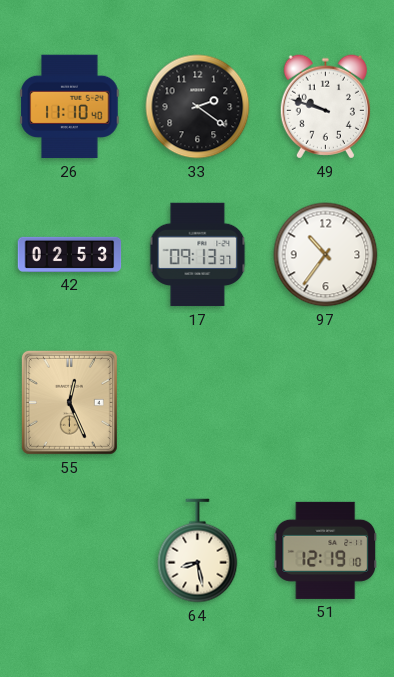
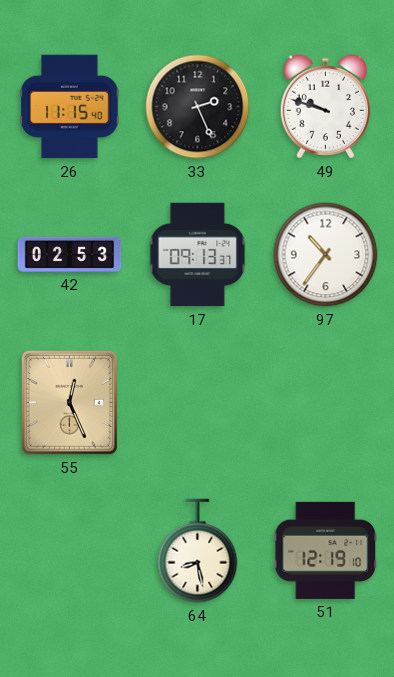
26: 11:10 -> 11:15 (70, 107)
33: 2:21 -> 2:26 (198, 107)
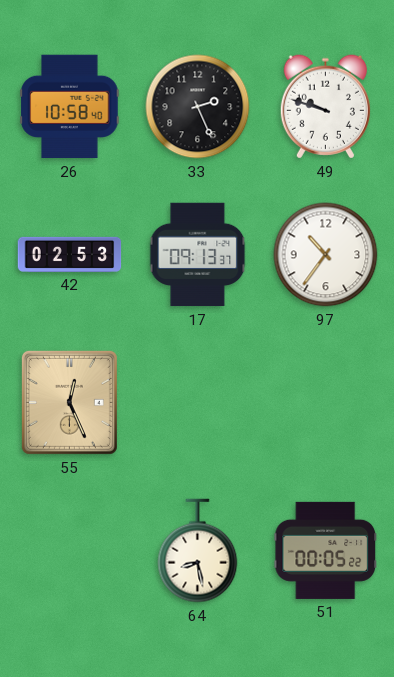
26: 11:15 -> 10:58 (70, 107)
51: 12:19 -> 00:05 (326, 550)
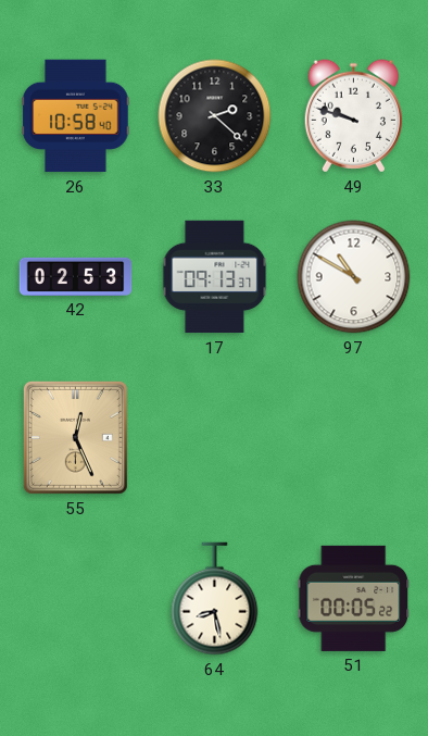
33: 2:26 -> 2:22 (215, 116)
97: 10:36 -> 10:50 (354, 277)
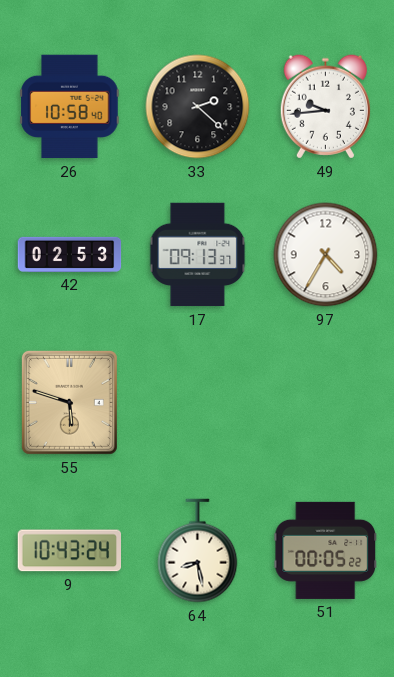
49: 9:48 -> 9:44 (325, 107)
97: 10:50 -> 4:35 (326, 255)
55: 12:26 -> 5:48 (69, 402)
9: none -> 10:43 (69, 551)
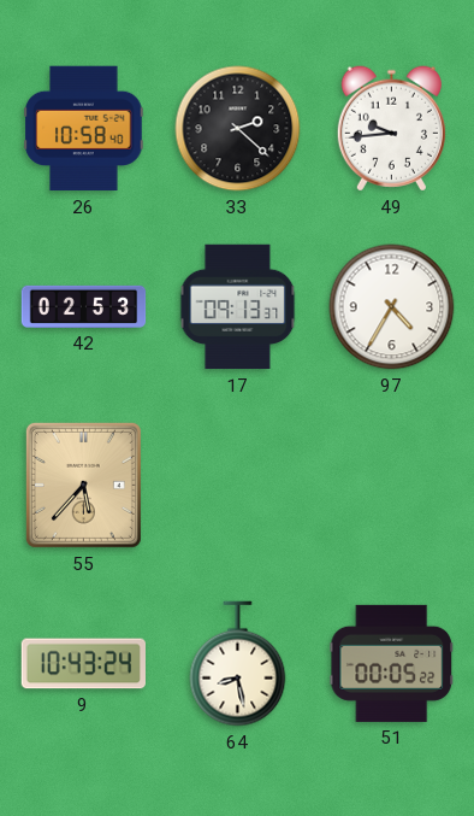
55: 5:48 -> 5:37 (83, 485)
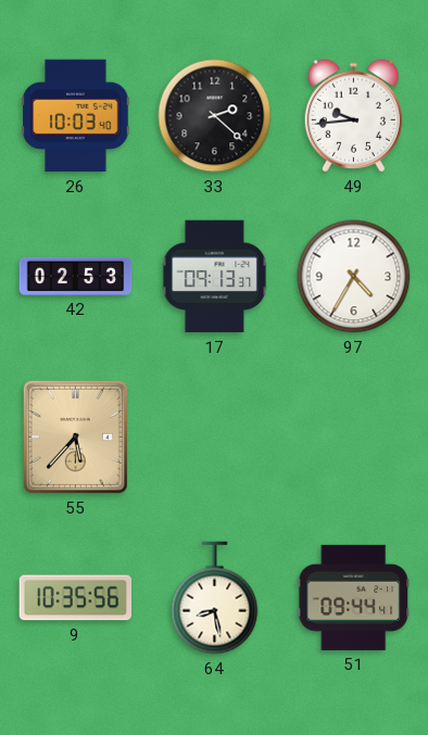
26: 10:58 -> 10:03 (76, 116)
9: 10:43 -> 10:35 (75, 598)
51: 00:05 -> 09:44 (354, 597)
